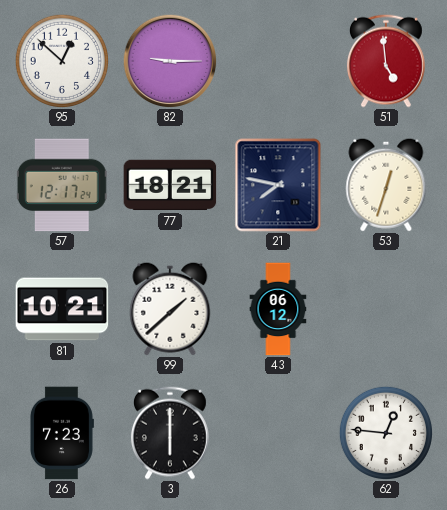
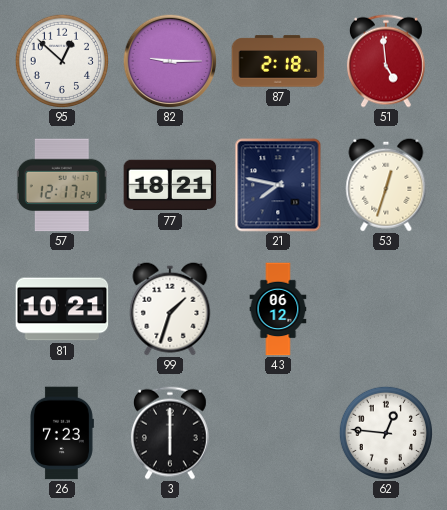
87: none -> 2:18 (278, 61)
99: 1:38 -> 1:33 (170, 309)
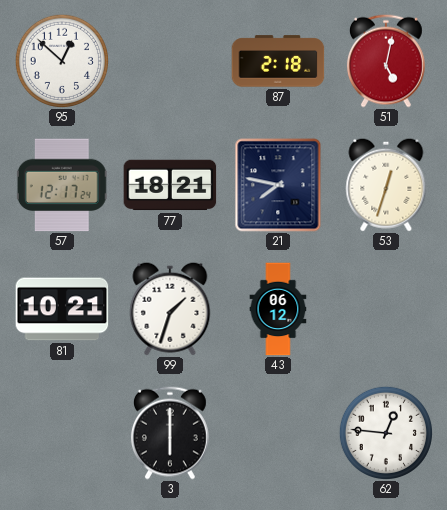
82: 9:15 -> none (170, 61)
51: 4:59 -> 5:02 (386, 61)
26: 7:23 -> none (61, 433)
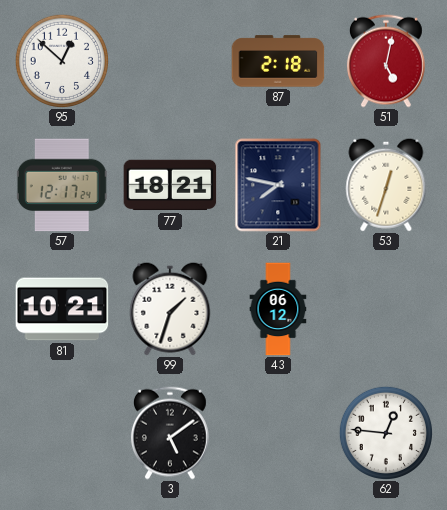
3: 6:00 -> 5:09 (170, 433)
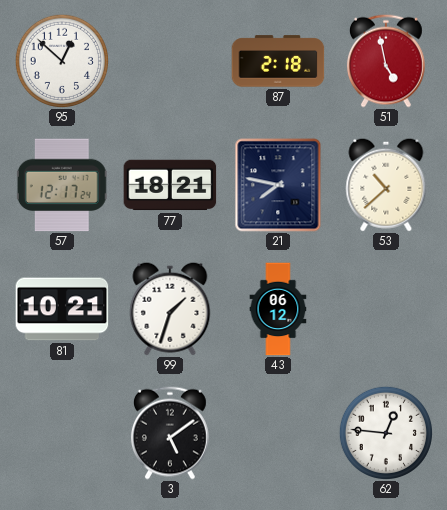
51: 5:02 -> 4:58 (386, 61)
53: 12:33 -> 10:38 (386, 185)
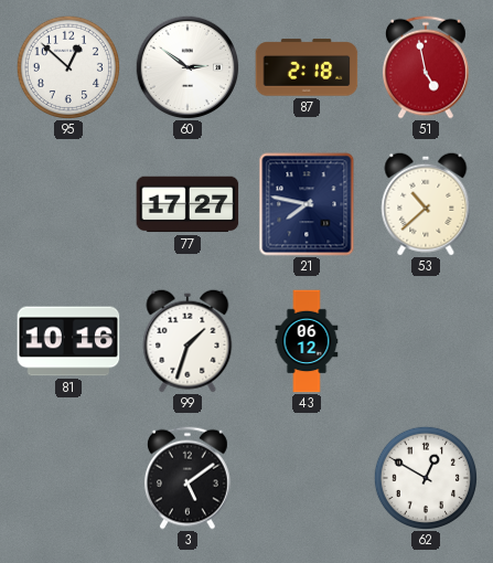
60: none -> 2:51 (187, 67)
57: 12:17 -> none (62, 185)
77: 18:21 -> 17:27 (187, 204)
81: 10:21 -> 10:16 (68, 341)
62: 12:46 -> 12:50 (425, 477)
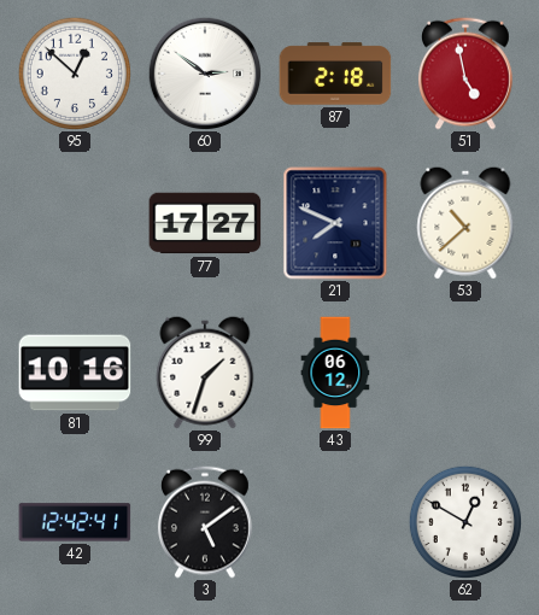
21: 7:47 -> 7:49 (335, 223)
42: none -> 12:42 (75, 522)
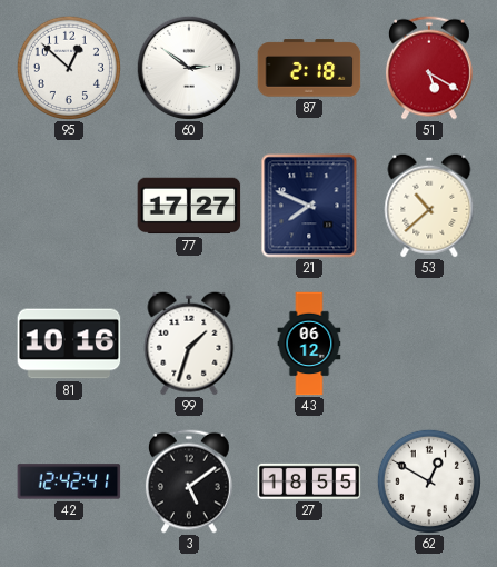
51: 4:58 -> 5:20 (429, 68)
27: none -> 18:55 (309, 481)
